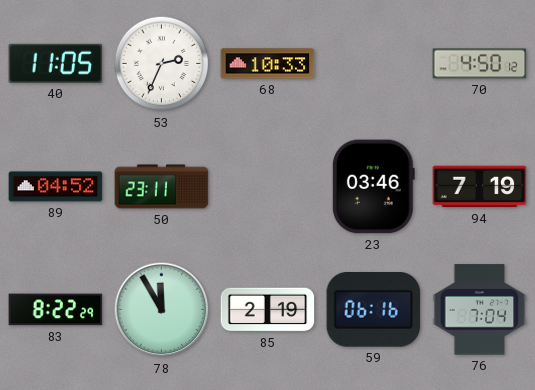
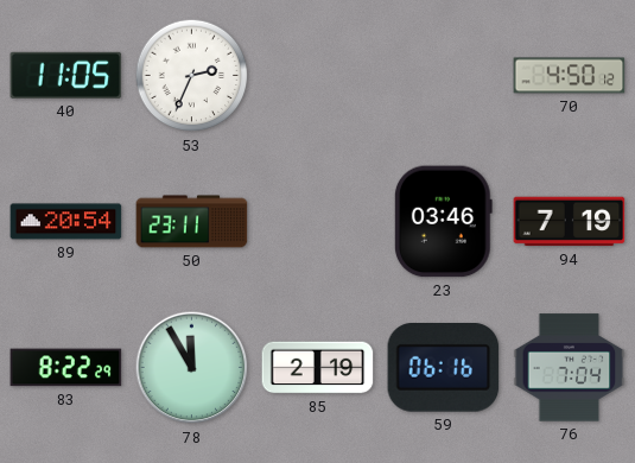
68: 10:33 -> none (268, 64)
89: 04:52 -> 20:54 (66, 222)
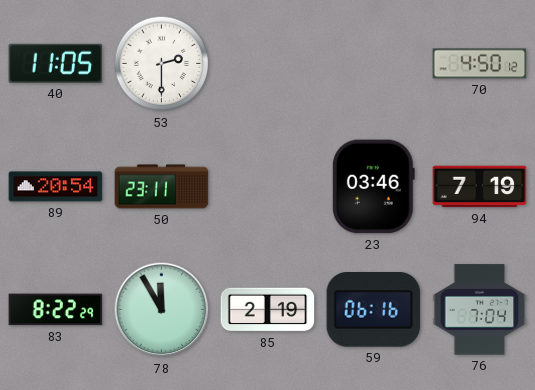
53: 2:34 -> 2:30 (162, 64)
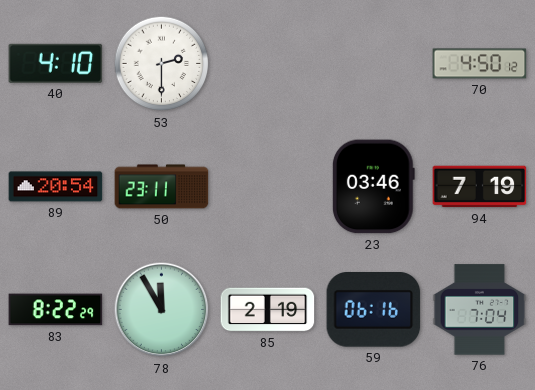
40: 11:05 -> 4:10 (56, 63)
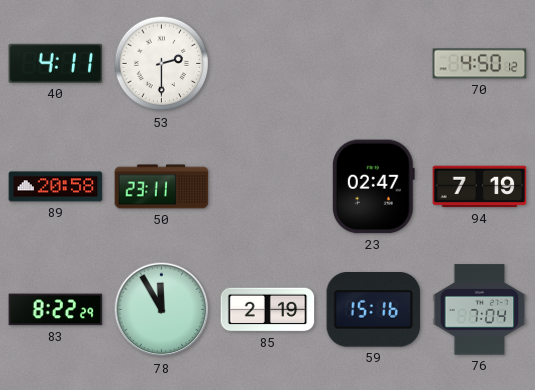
40: 4:10 -> 4:11 (56, 63)
89: 20:54 -> 20:58 (56, 187)
23: 03:46 -> 02:47 (373, 187)
59: 06:16 -> 15:16 (374, 310)
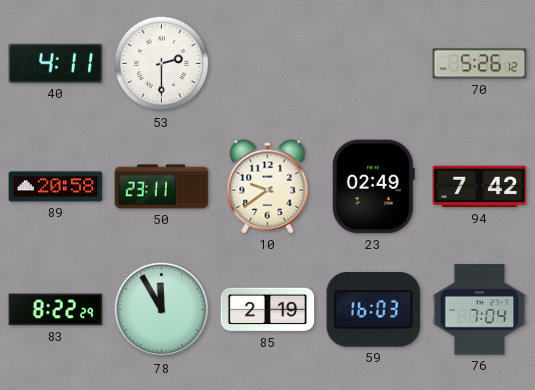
70: 4:50 -> 5:26 (480, 64)
10: none -> 9:39 (268, 187)
23: 02:47 -> 02:49 (373, 187)
94: 7:19 -> 7:42 (480, 187)
59: 15:16 -> 16:03 (374, 310)
